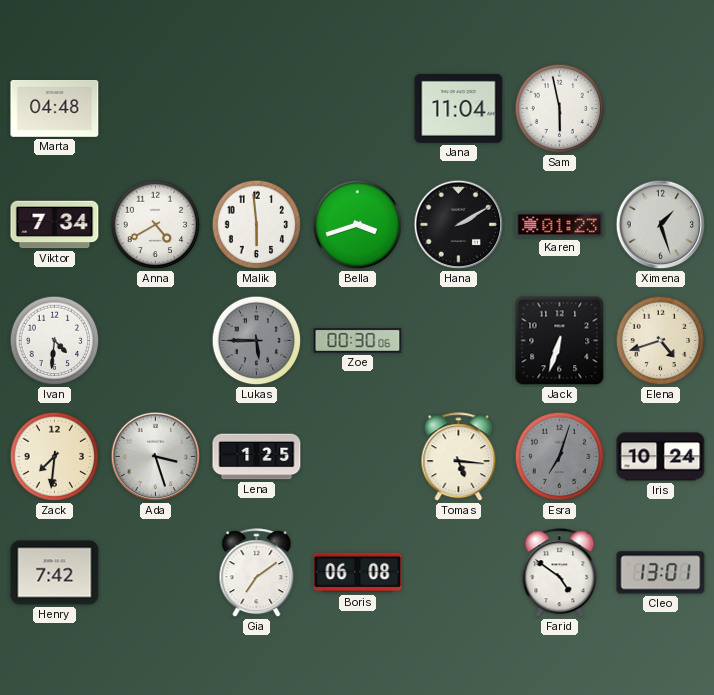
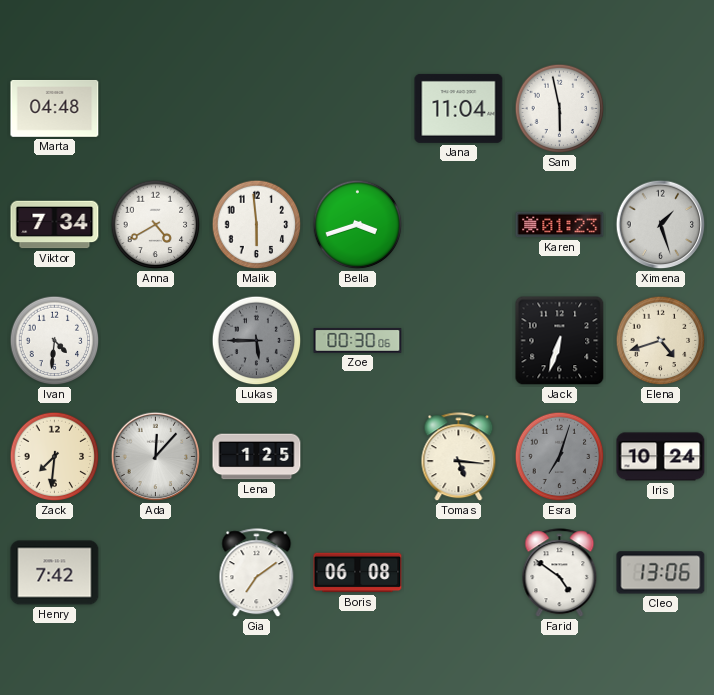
Hana: 2:10 -> none (459, 225)
Ada: 3:27 -> 12:07 (156, 457)
Cleo: 13:01 -> 13:06 (661, 573)
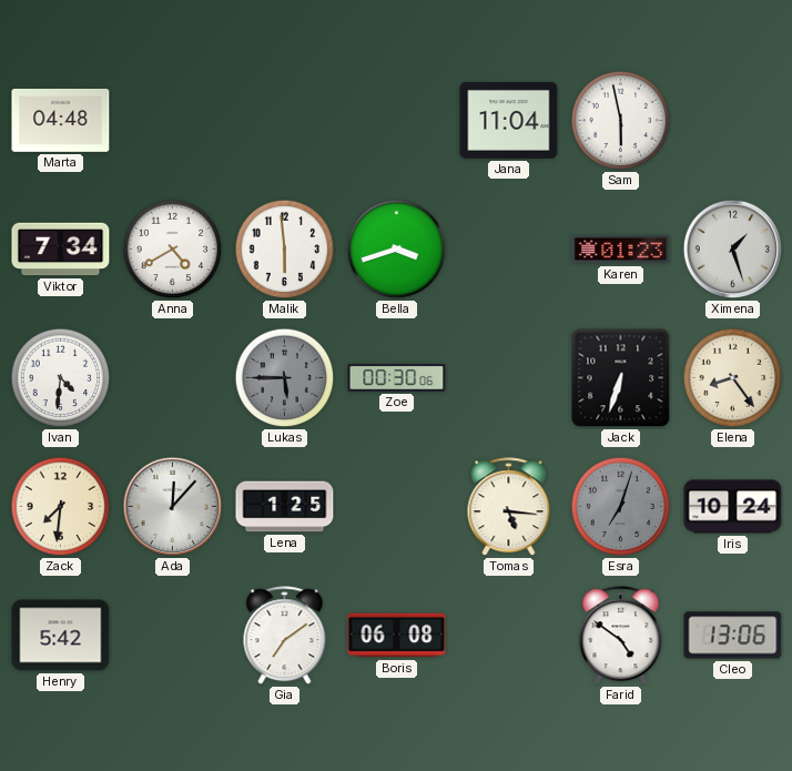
Elena: 4:42 -> 8:24 (733, 378)
Henry: 7:42 -> 5:42 (61, 636)
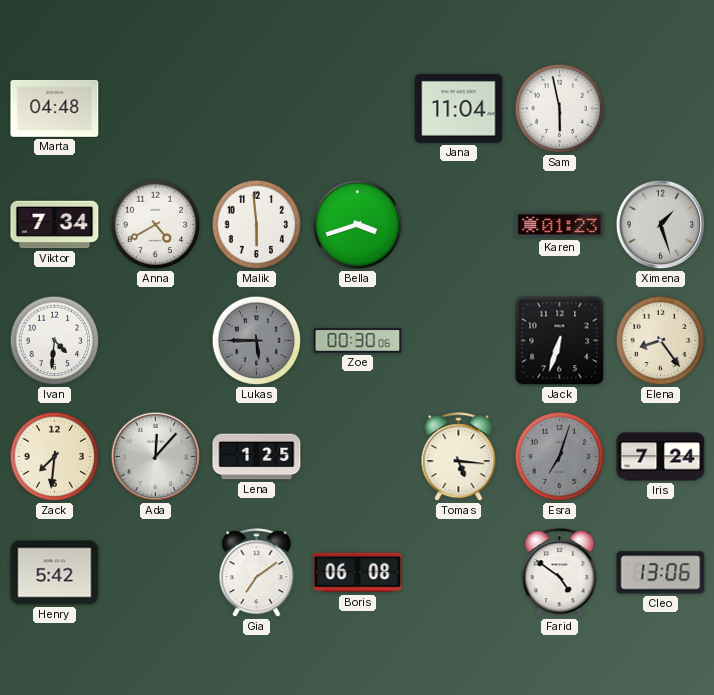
Iris: 10:24 -> 7:24 (661, 457)
